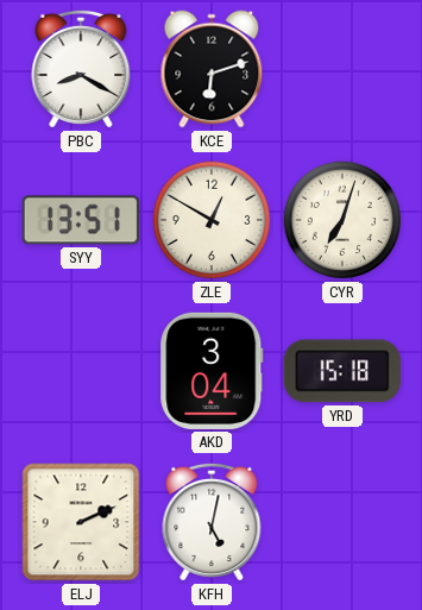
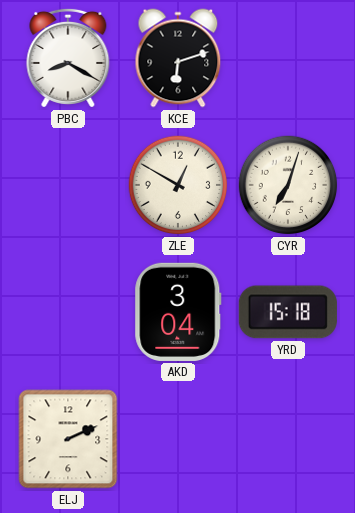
SYY: 13:51 -> none (81, 220)
KFH: 5:02 -> none (212, 522)
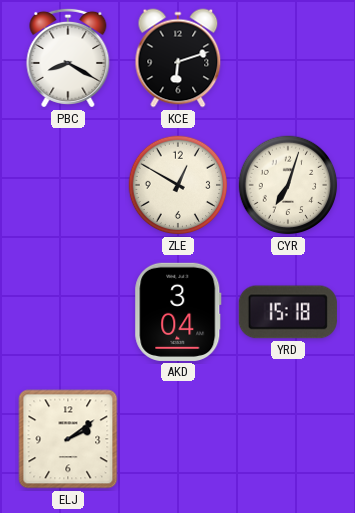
ELJ: 2:11 -> 2:09 (68, 439)
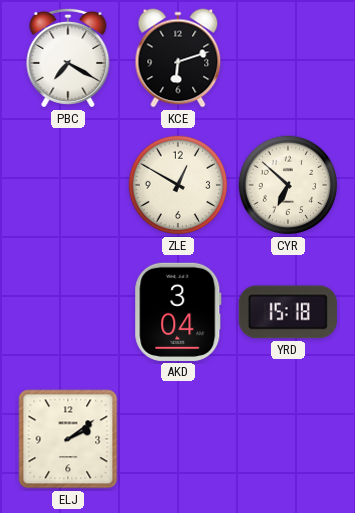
PBC: 8:20 -> 7:20 (68, 58)
CYR: 7:03 -> 6:52 (288, 185)
